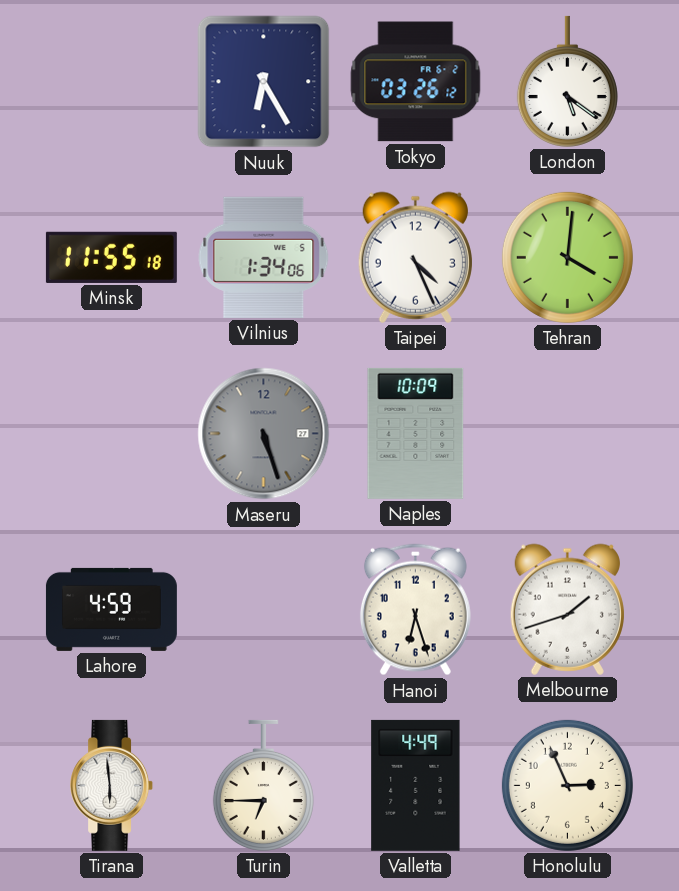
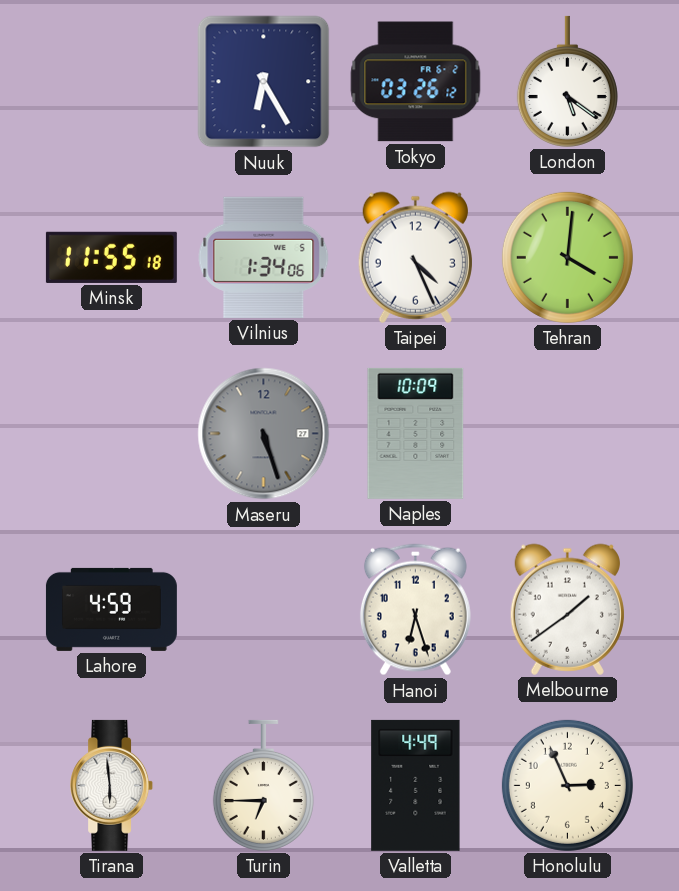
Melbourne: 1:42 -> 1:39 (567, 609)
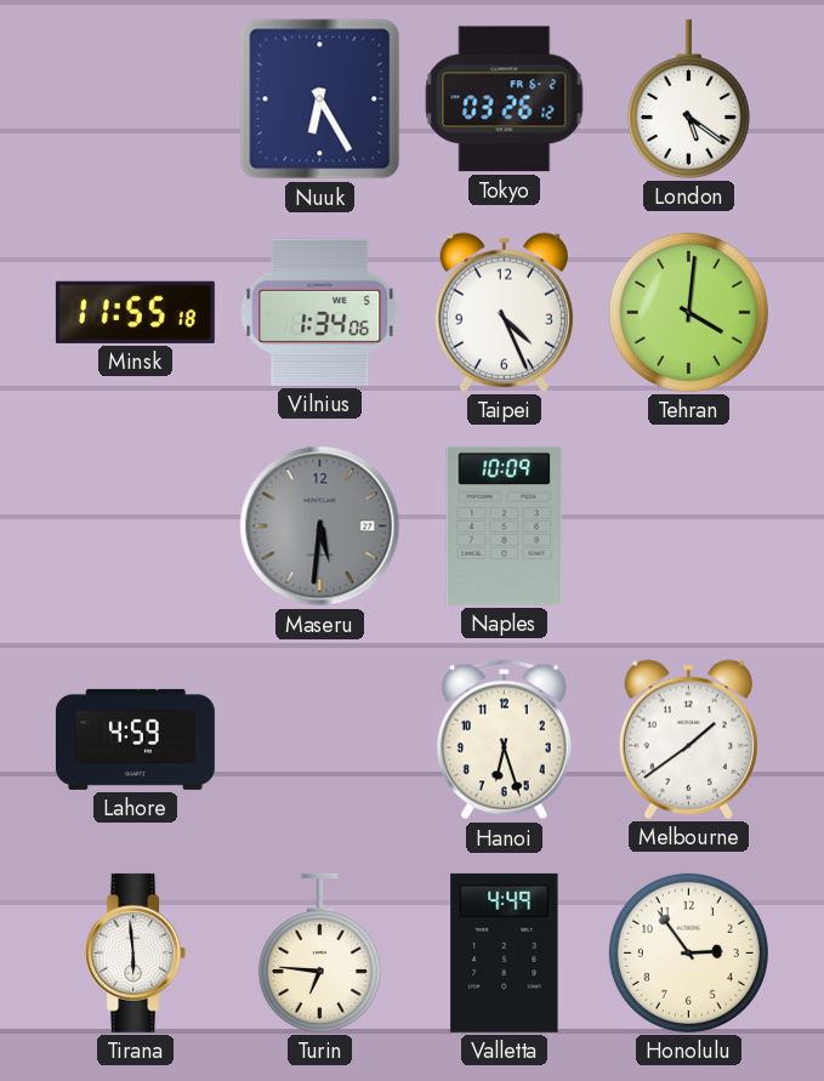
Maseru: 5:27 -> 5:31 (320, 527)
Turin: 6:45 -> 6:46 (319, 952)
Honolulu: 2:56 -> 2:54 (688, 952)
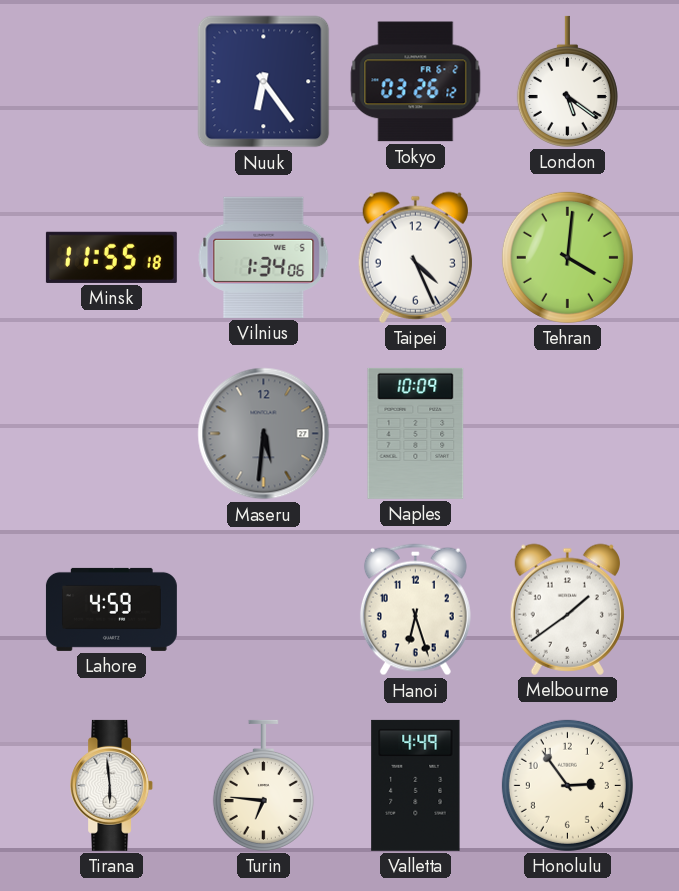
Nuuk: 6:25 -> 6:24 (264, 82)
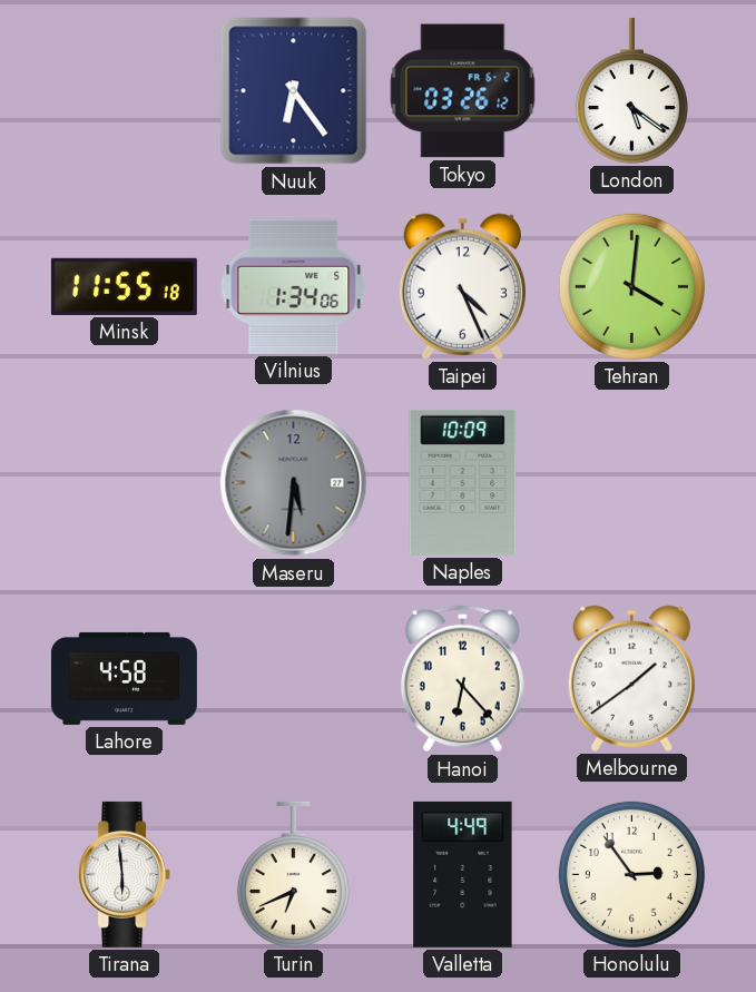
Lahore: 4:59 -> 4:58 (124, 678)
Hanoi: 6:27 -> 6:23 (462, 679)
Turin: 6:46 -> 6:41 (293, 874)
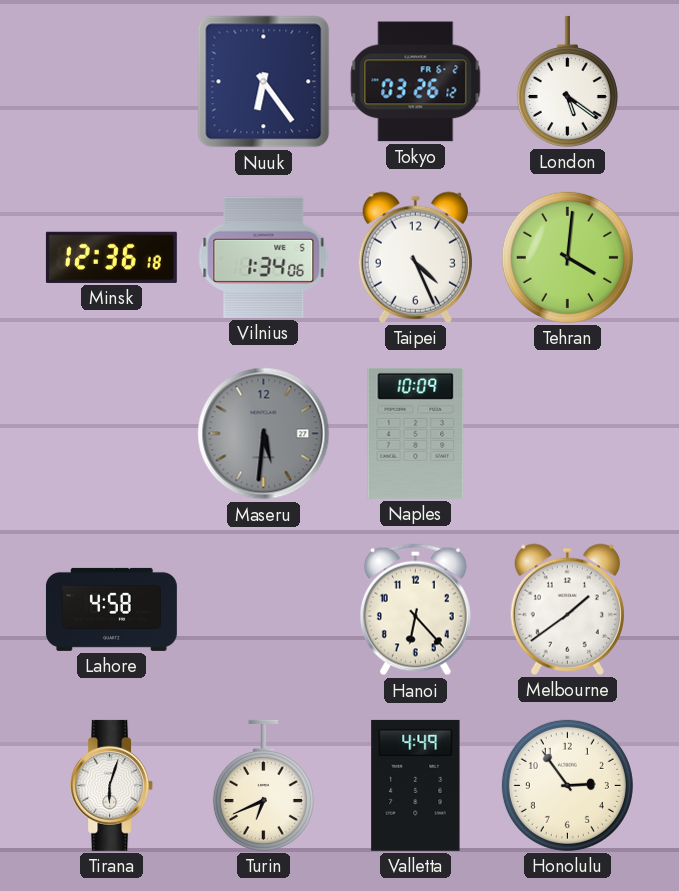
Minsk: 11:55 -> 12:36 (111, 257)
Tirana: 5:59 -> 6:03 (112, 785)
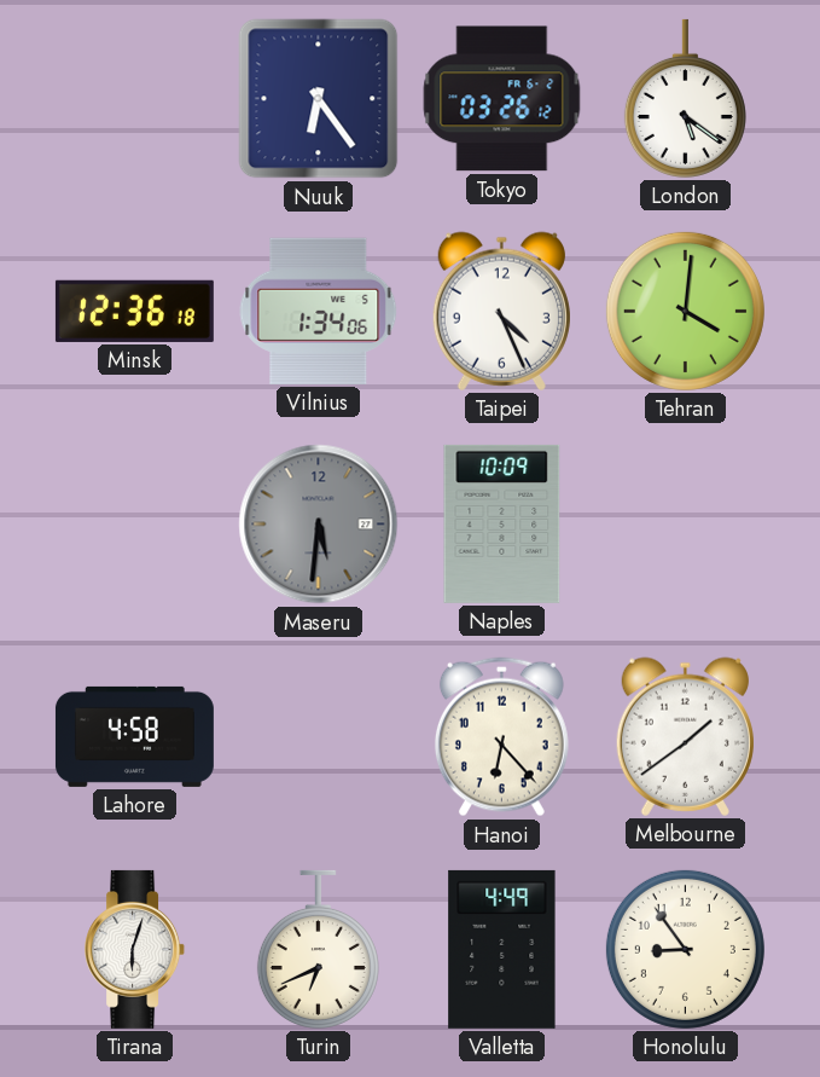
Honolulu: 2:54 -> 8:54 (685, 949)
